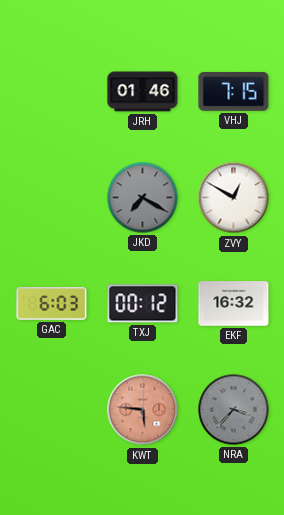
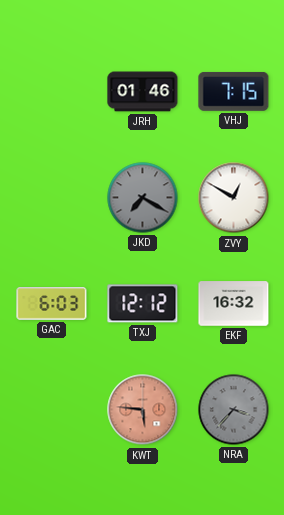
TXJ: 00:12 -> 12:12 (143, 304)
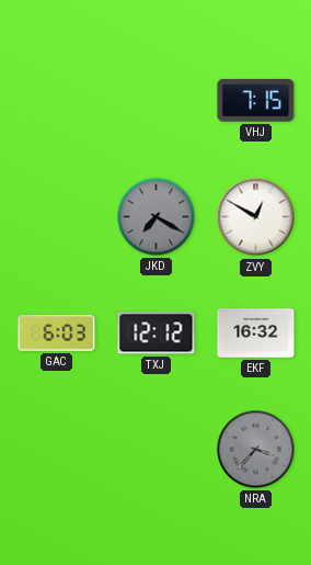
JRH: 01:46 -> none (143, 92)
KWT: 5:46 -> none (143, 410)
